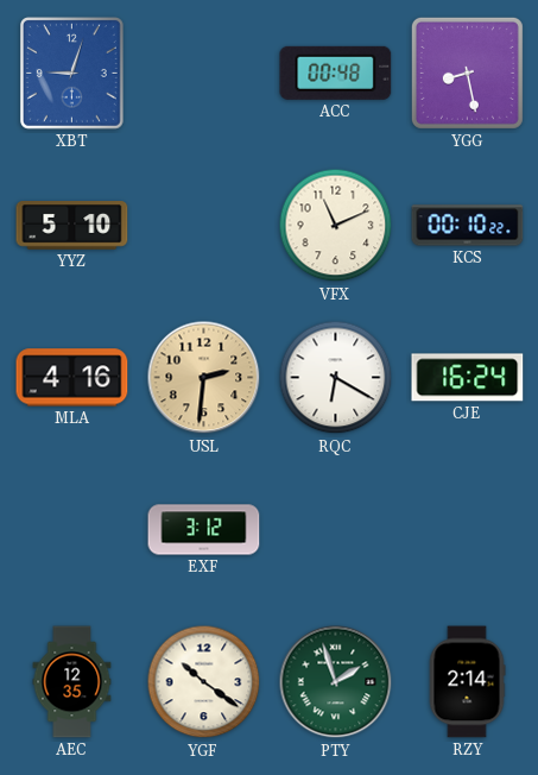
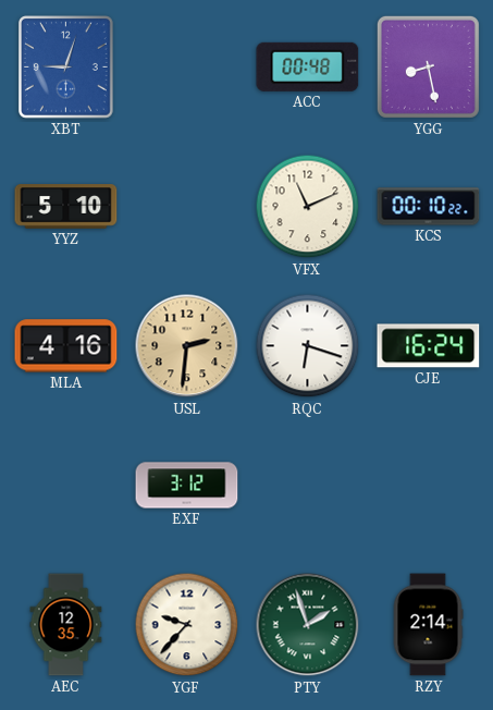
RQC: 6:20 -> 6:18 (308, 346)
YGF: 10:21 -> 9:37 (187, 625)
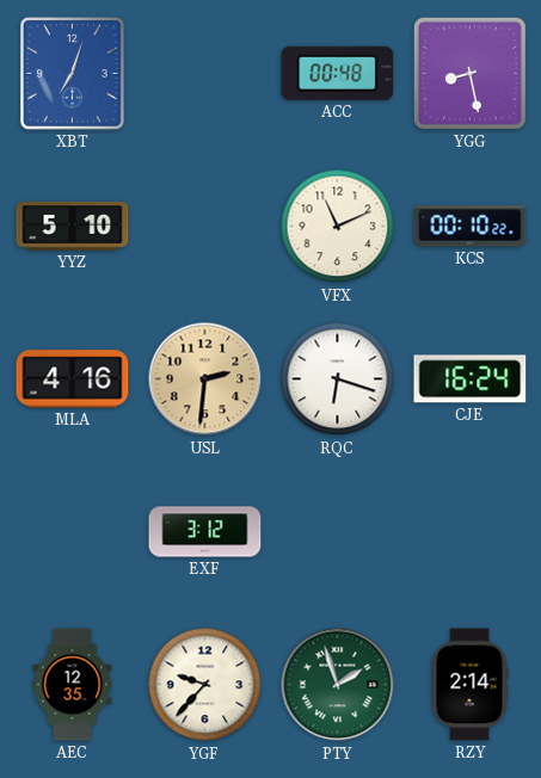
XBT: 9:03 -> 7:03 (73, 74)
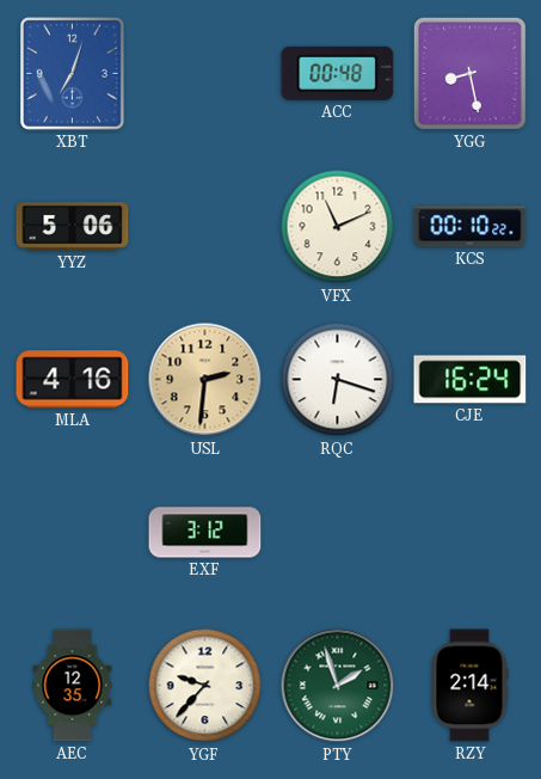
YYZ: 5:10 -> 5:06 (73, 227)
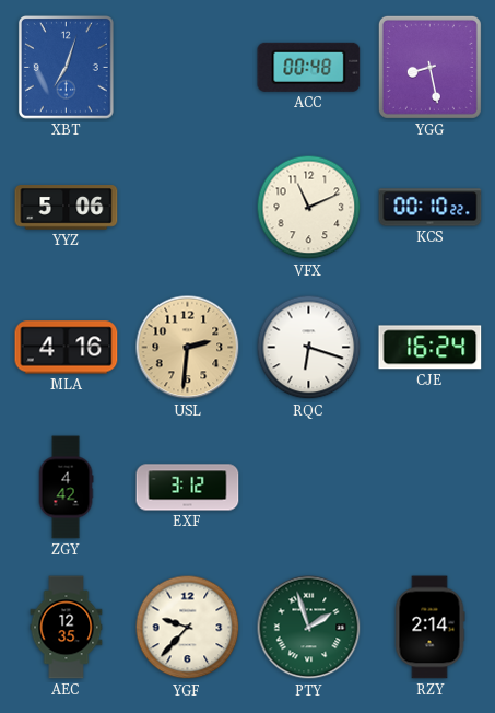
ZGY: none -> 4:42 (66, 488)
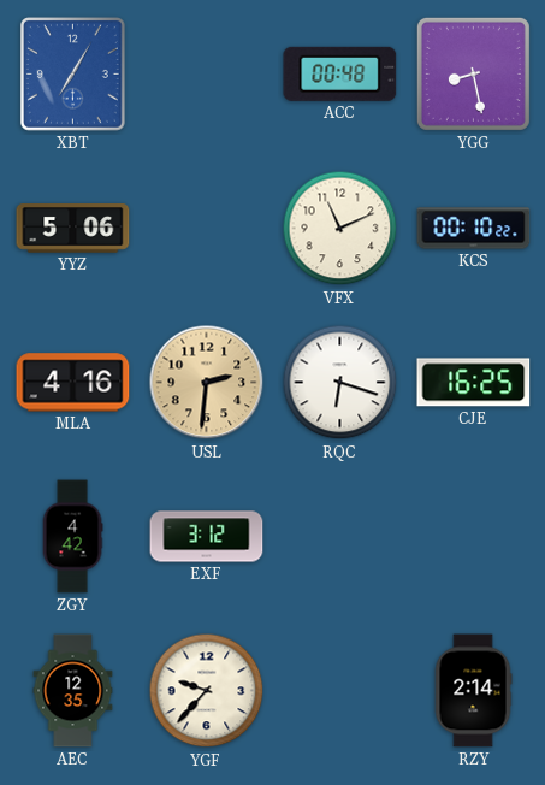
XBT: 7:03 -> 7:05 (73, 75)
CJE: 16:24 -> 16:25 (474, 383)
PTY: 1:57 -> none (309, 628)
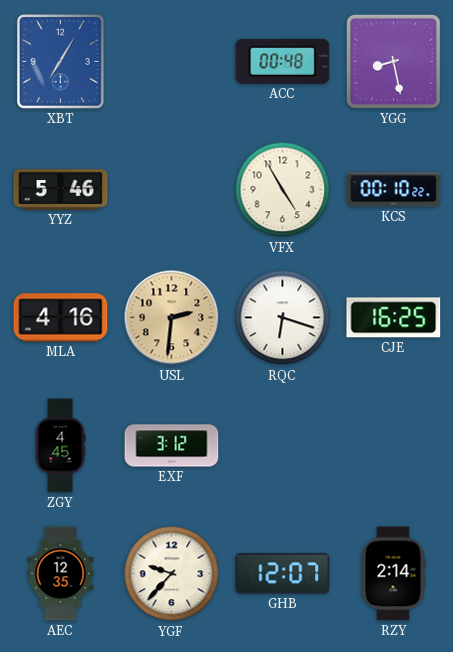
YYZ: 5:06 -> 5:46 (61, 190)
VFX: 11:11 -> 4:55 (283, 190)
ZGY: 4:42 -> 4:45 (60, 446)
GHB: none -> 12:07 (283, 574)
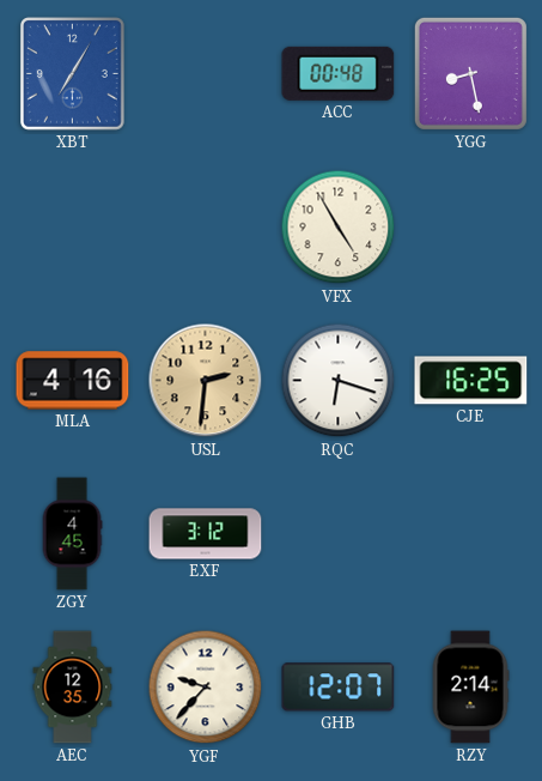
YYZ: 5:46 -> none (61, 190)
KCS: 00:10 -> none (394, 190)
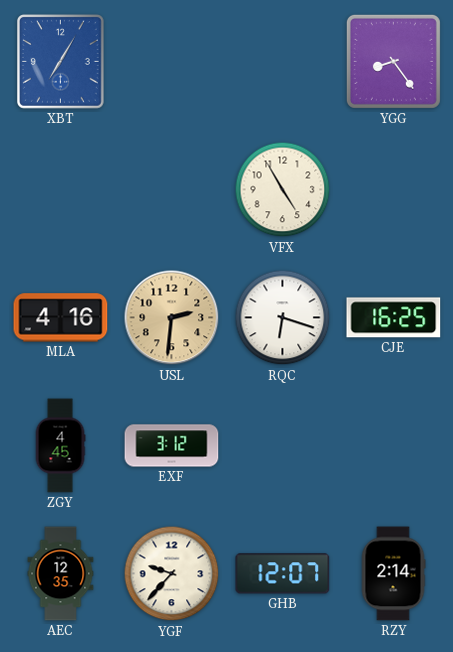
ACC: 00:48 -> none (339, 73)
YGG: 8:28 -> 8:24 (393, 61)
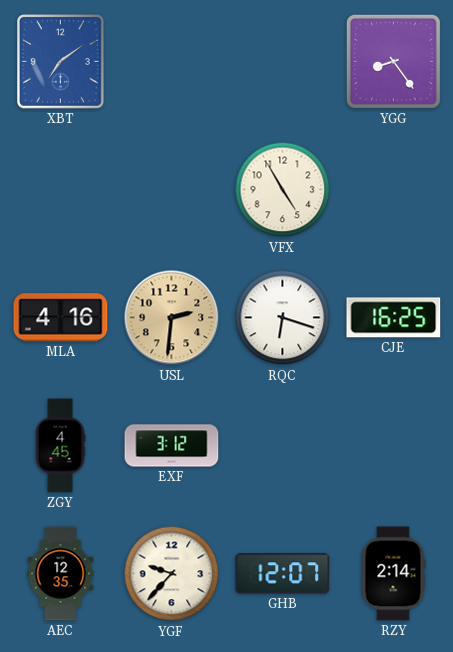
XBT: 7:05 -> 7:09 (61, 62)
